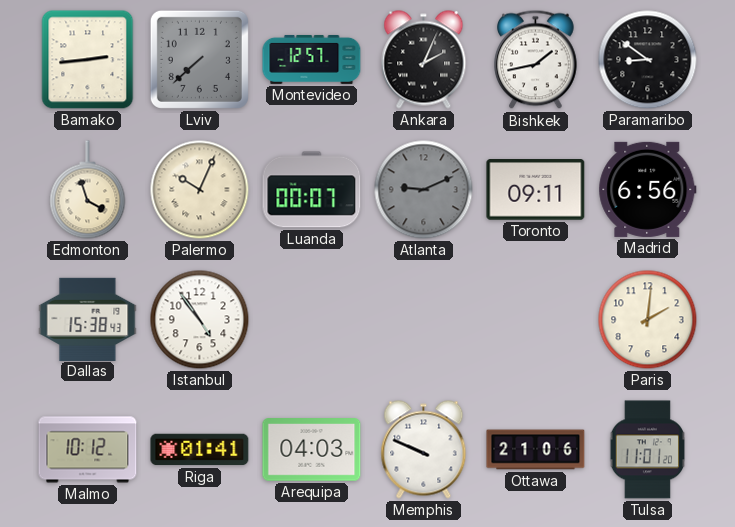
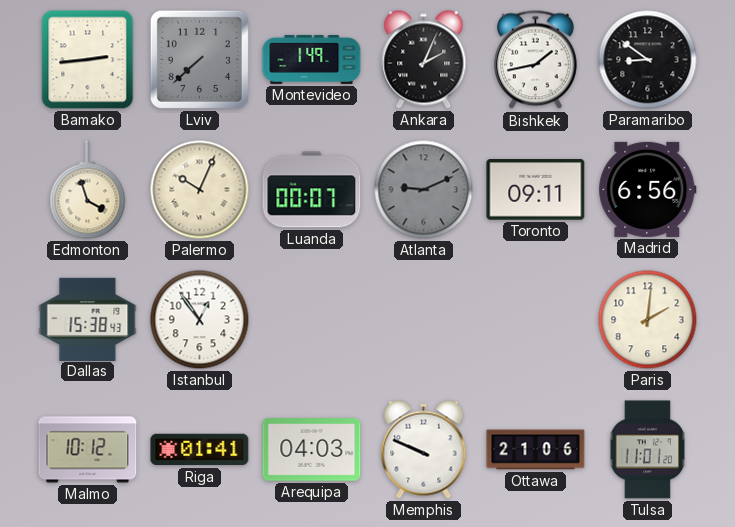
Montevideo: 12:57 -> 1:49 (312, 59)
Istanbul: 4:54 -> 12:54 (200, 320)
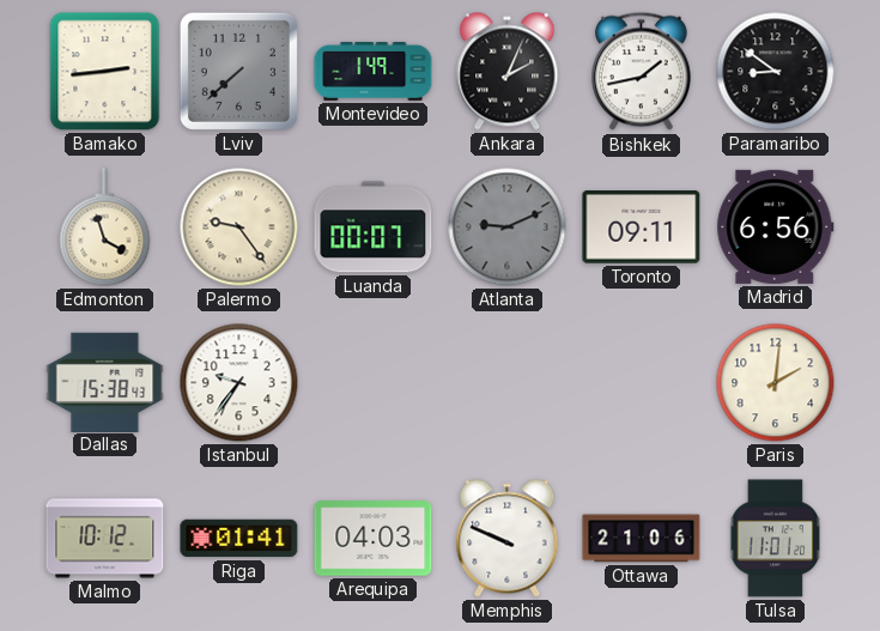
Palermo: 10:04 -> 9:24 (239, 227)
Istanbul: 12:54 -> 9:36 (239, 383)
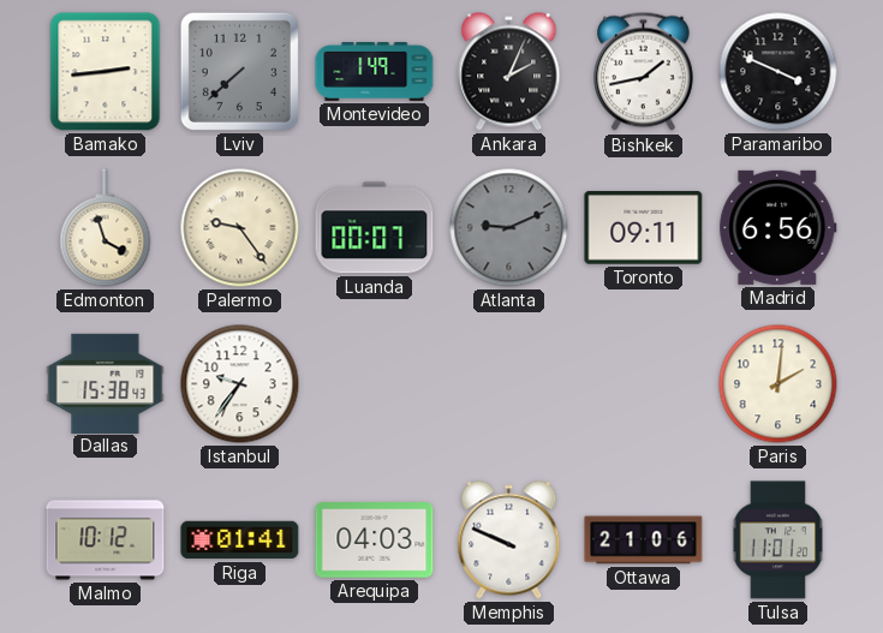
Paramaribo: 8:51 -> 3:49 (778, 72)
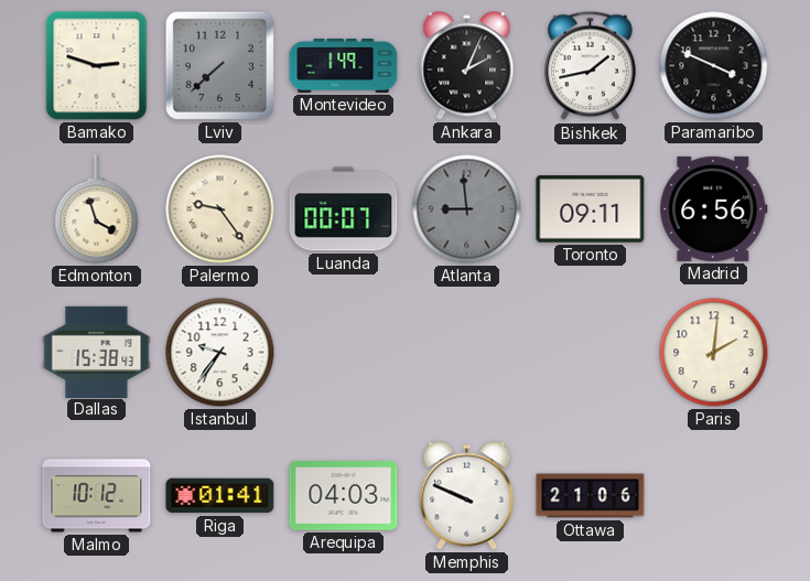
Bamako: 2:44 -> 2:48 (97, 66)
Atlanta: 9:11 -> 8:59 (467, 209)
Tulsa: 11:01 -> none (778, 541)
